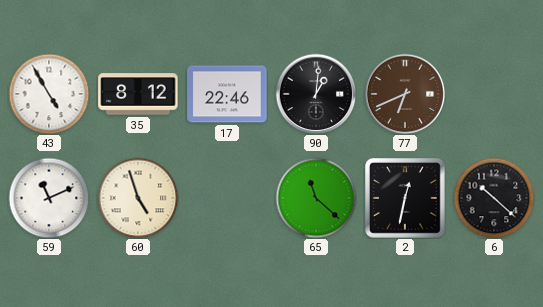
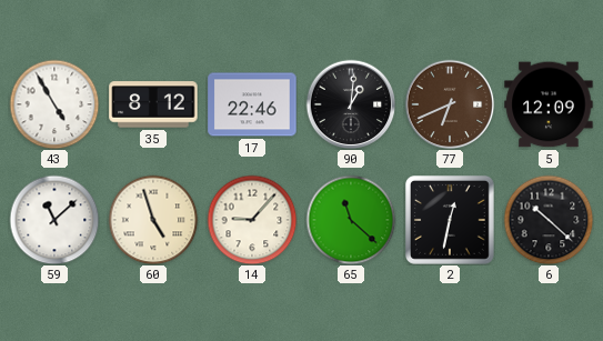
5: none -> 12:09 (549, 104)
59: 11:11 -> 11:08 (54, 220)
14: none -> 9:07 (252, 220)
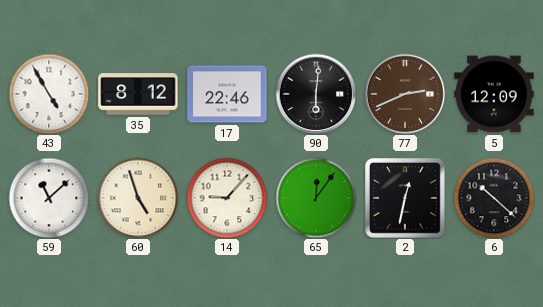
90: 1:01 -> 6:01 (316, 94)
77: 6:41 -> 2:41 (405, 94)
65: 11:22 -> 12:06 (316, 198)
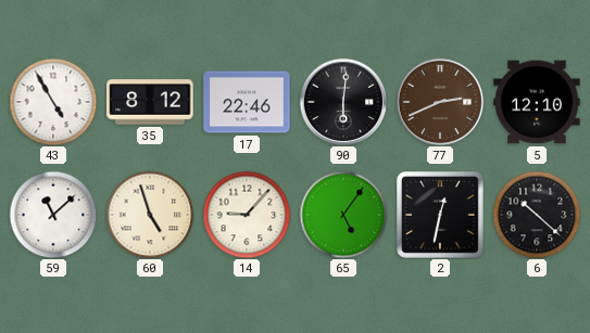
5: 12:09 -> 12:10 (537, 102)
65: 12:06 -> 5:06 (343, 215)
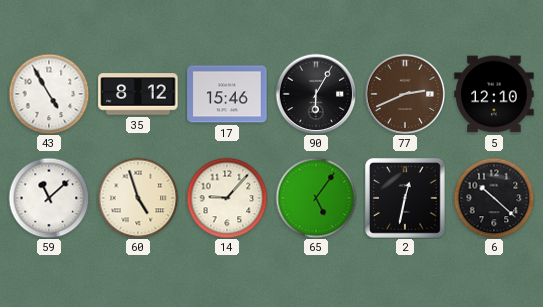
17: 22:46 -> 15:46 (227, 94)
90: 6:01 -> 6:05 (316, 94)
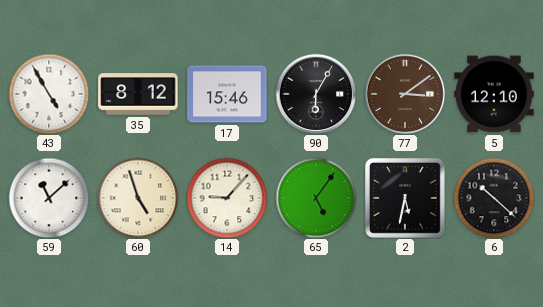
77: 2:41 -> 3:09 (405, 94)
2: 12:32 -> 5:32 (406, 199)
